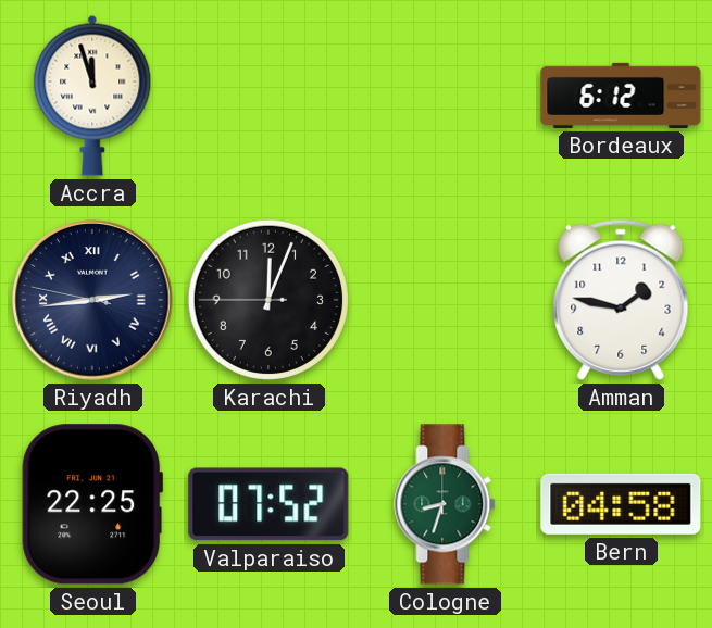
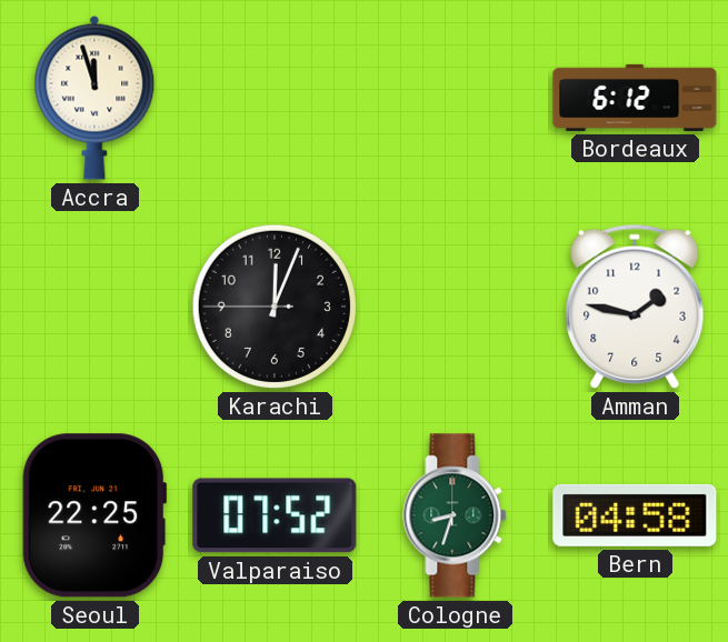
Riyadh: 2:43 -> none (92, 300)
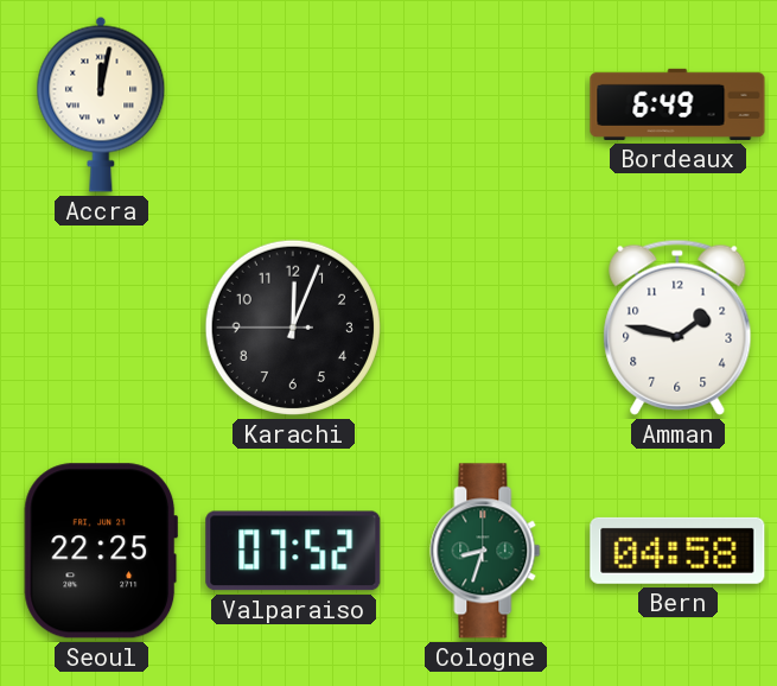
Accra: 11:57 -> 12:02 (101, 104)
Bordeaux: 6:12 -> 6:49 (677, 104)
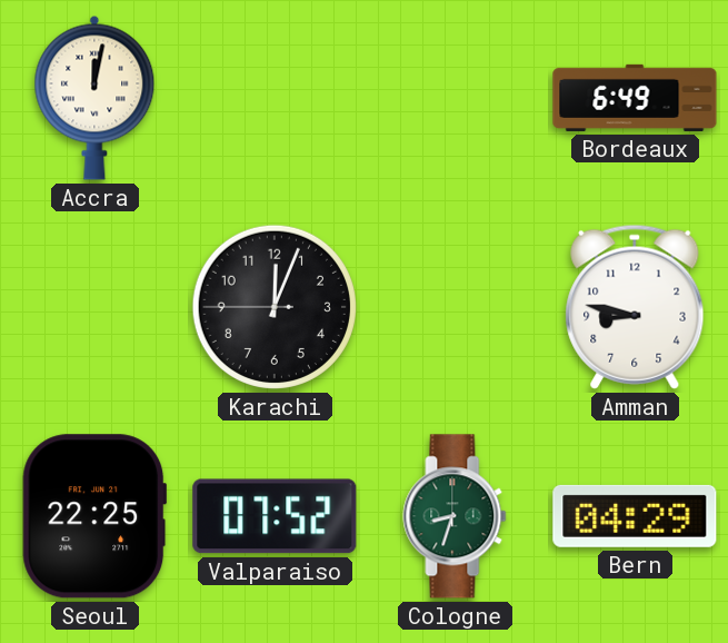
Amman: 1:47 -> 8:47 (635, 307)
Bern: 04:58 -> 04:29 (635, 516)
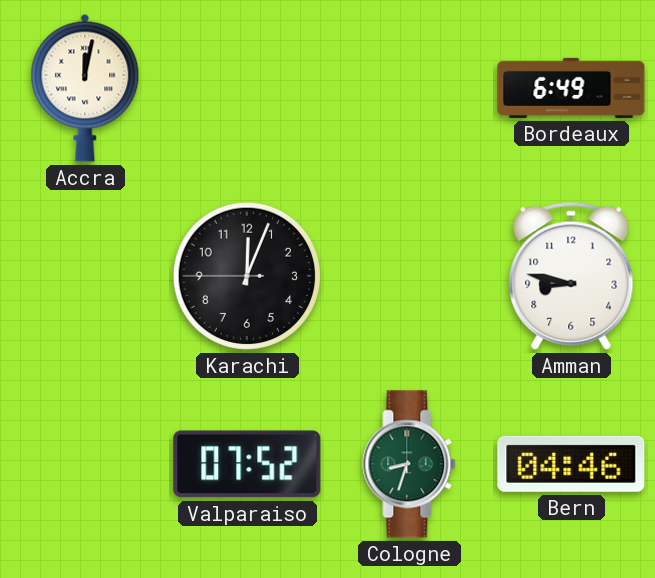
Seoul: 22:25 -> none (94, 516)
Bern: 04:29 -> 04:46 (571, 464)
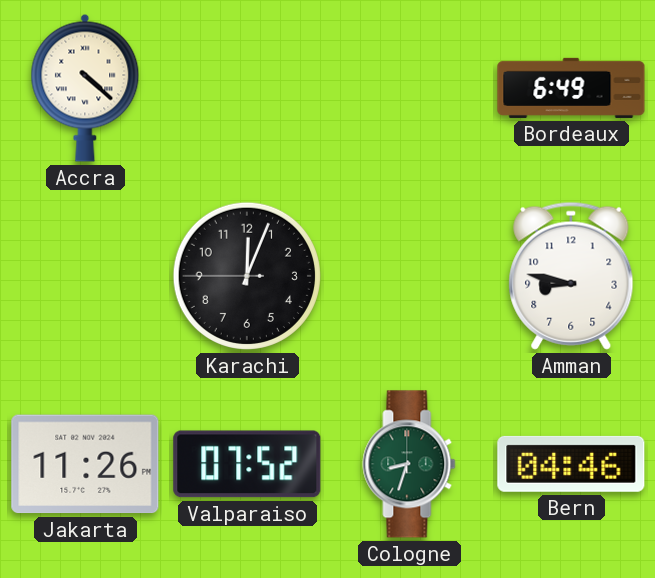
Accra: 12:02 -> 4:22 (85, 88)
Jakarta: none -> 11:26 (85, 464)
